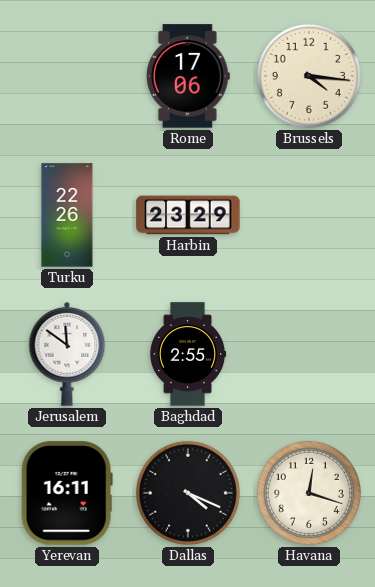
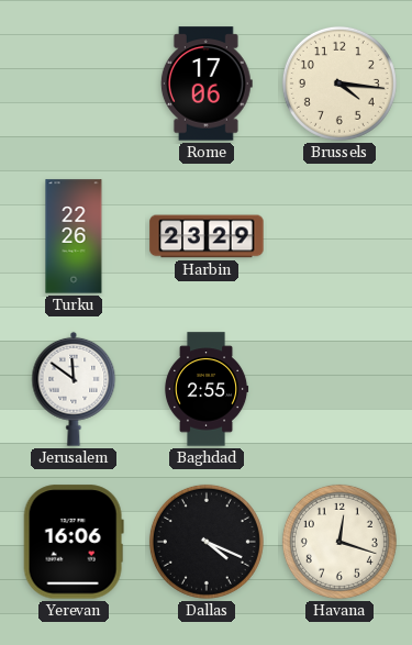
Yerevan: 16:11 -> 16:06 (74, 542)
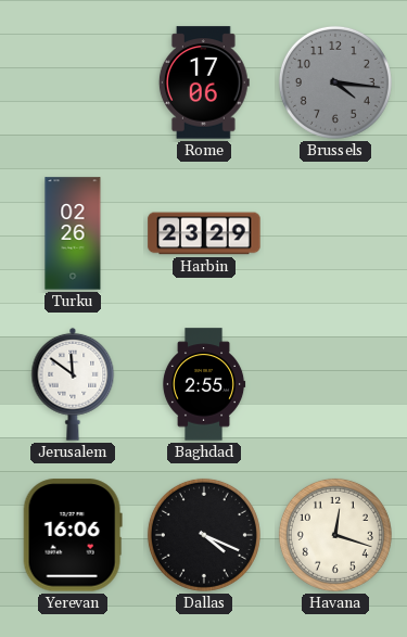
Brussels dial: cream -> grey (335, 82)
Turku: 22:26 -> 02:26 (73, 233)
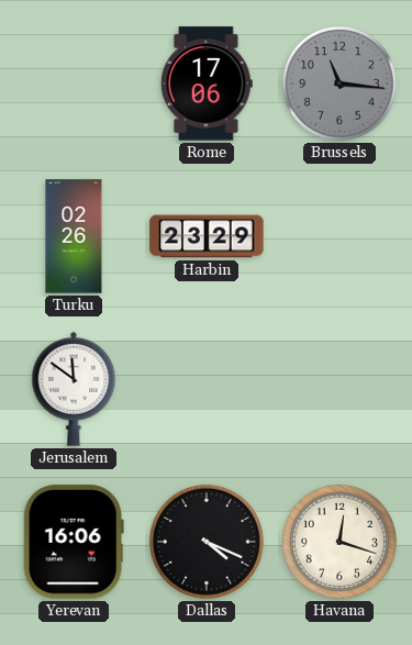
Brussels: 4:16 -> 11:16 (339, 84)
Baghdad: 2:55 -> none (204, 384)
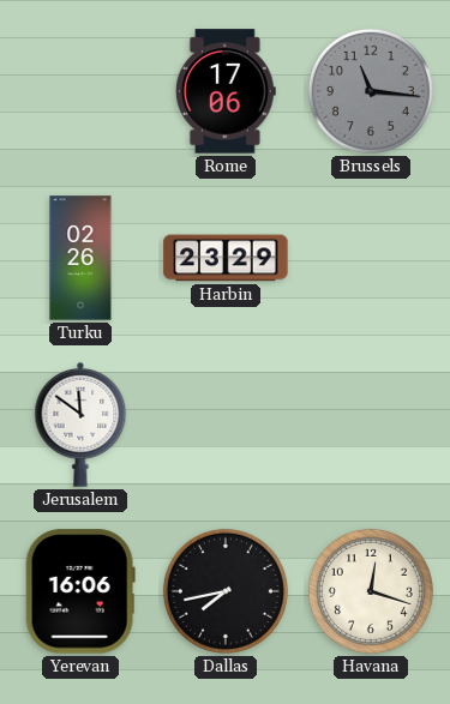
Dallas: 4:19 -> 7:43 (226, 591)
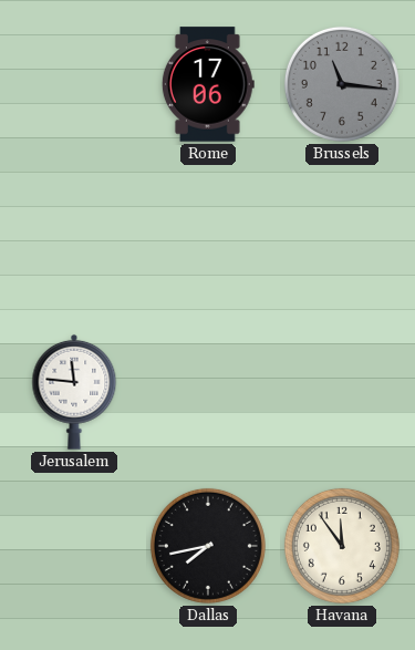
Turku: 02:26 -> none (80, 258)
Harbin: 23:29 -> none (226, 258)
Jerusalem: 11:51 -> 11:46 (74, 392)
Yerevan: 16:06 -> none (80, 591)
Havana: 12:18 -> 11:54 (342, 546)
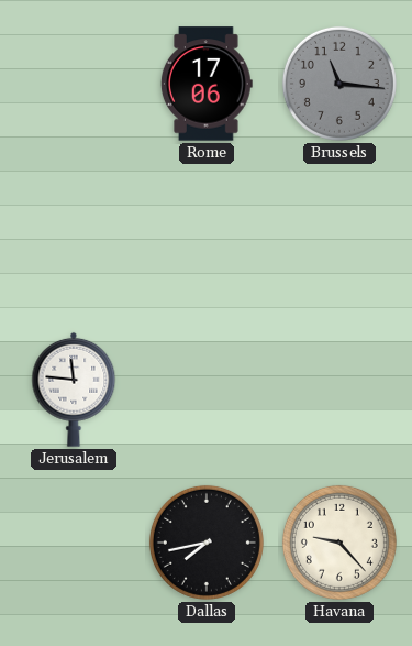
Havana: 11:54 -> 9:23 (339, 543)
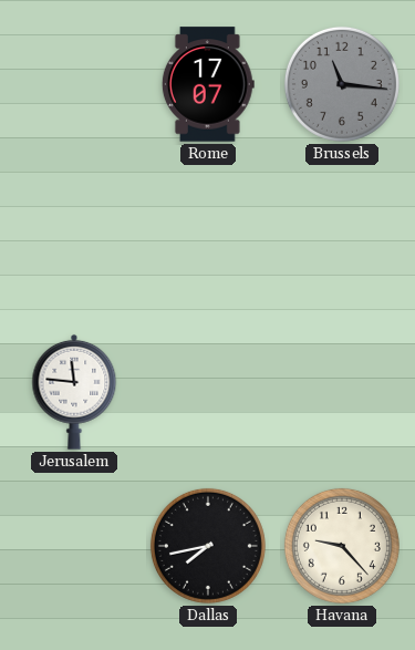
Rome: 17:06 -> 17:07 (208, 84)
